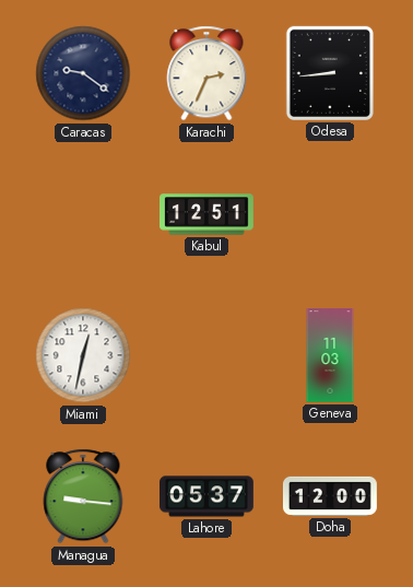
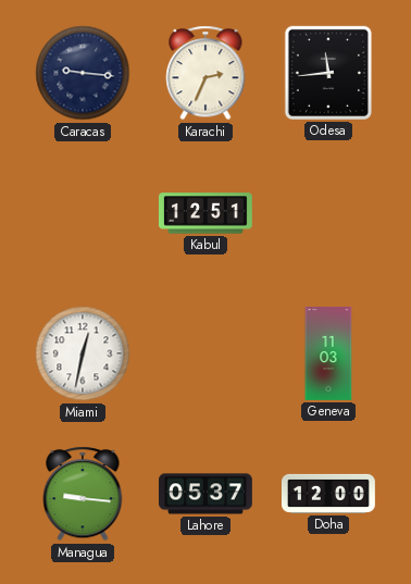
Caracas: 9:21 -> 9:16 (83, 73)
Odesa: 8:44 -> 11:44 (328, 73)
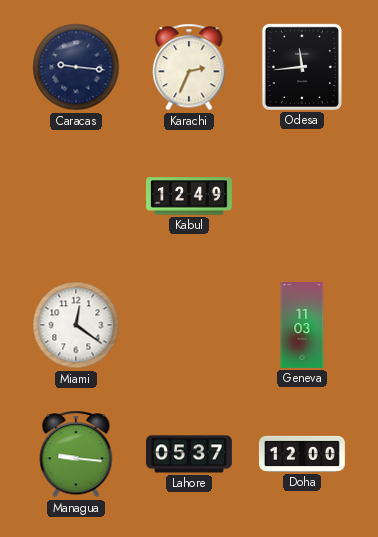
Kabul: 12:51 -> 12:49 (190, 196)
Miami: 12:32 -> 12:21 (76, 325)
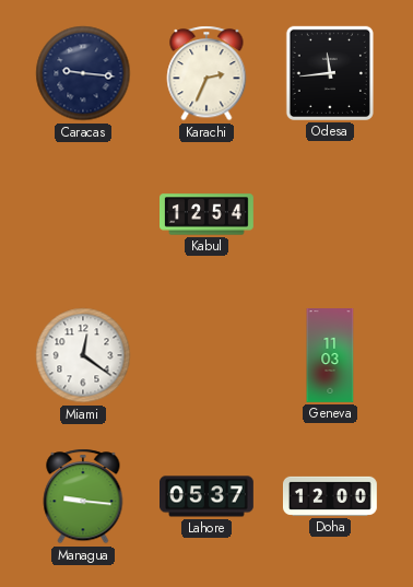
Kabul: 12:49 -> 12:54 (208, 214)
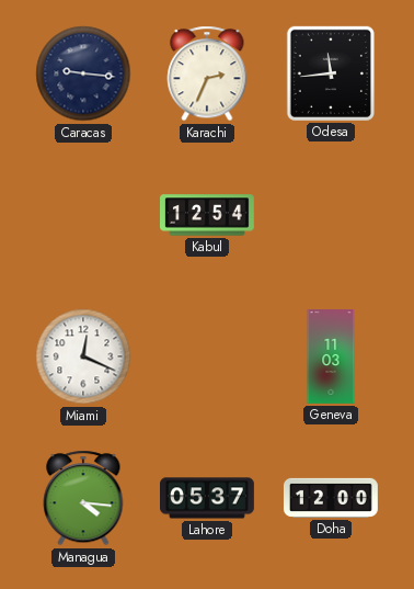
Miami: 12:21 -> 12:19 (83, 356)
Managua: 9:16 -> 4:16 (83, 498)
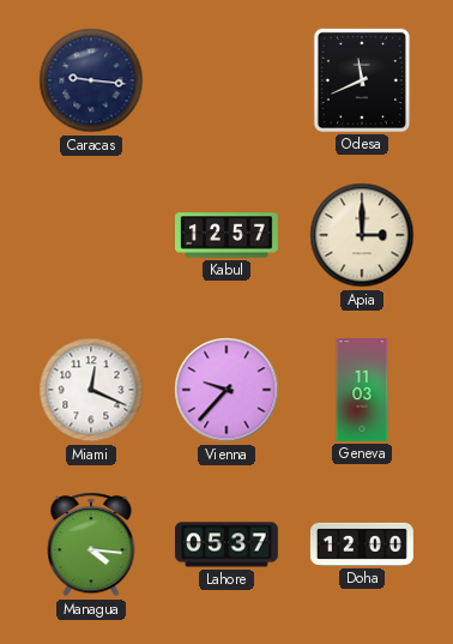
Karachi: 2:34 -> none (207, 73)
Odesa: 11:44 -> 11:41 (362, 80)
Kabul: 12:54 -> 12:57 (228, 235)
Apia: none -> 3:00 (362, 235)
Vienna: none -> 9:37 (226, 390)
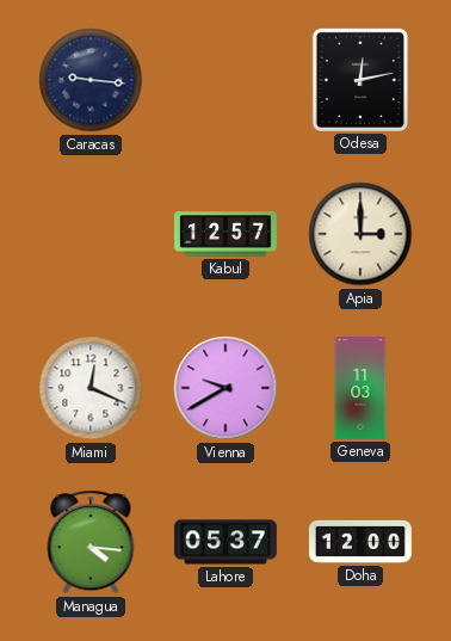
Odesa: 11:41 -> 12:13 (360, 80)
Vienna: 9:37 -> 9:40 (225, 388)
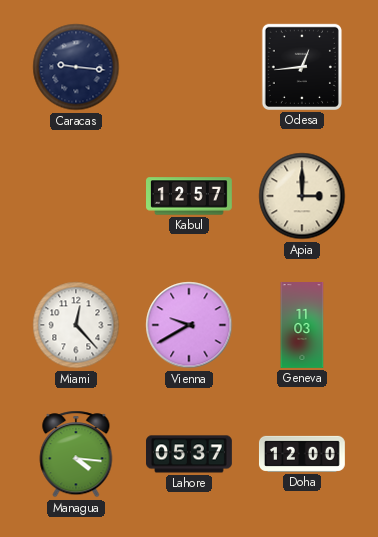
Odesa: 12:13 -> 12:44 (302, 67)
Miami: 12:19 -> 12:23 (76, 325)
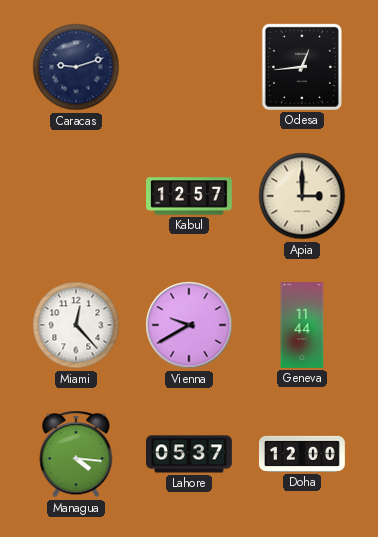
Caracas: 9:16 -> 9:12 (76, 67)
Geneva: 11:03 -> 11:44 (302, 326)
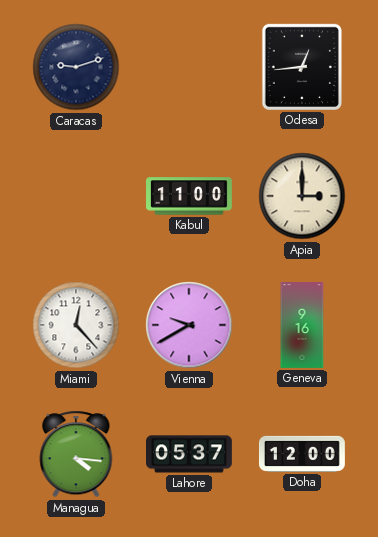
Kabul: 12:57 -> 11:00 (190, 196)
Geneva: 11:44 -> 9:16 (302, 326)
